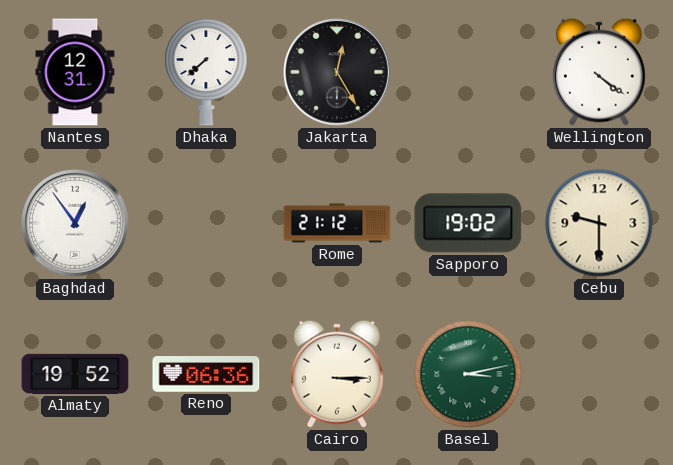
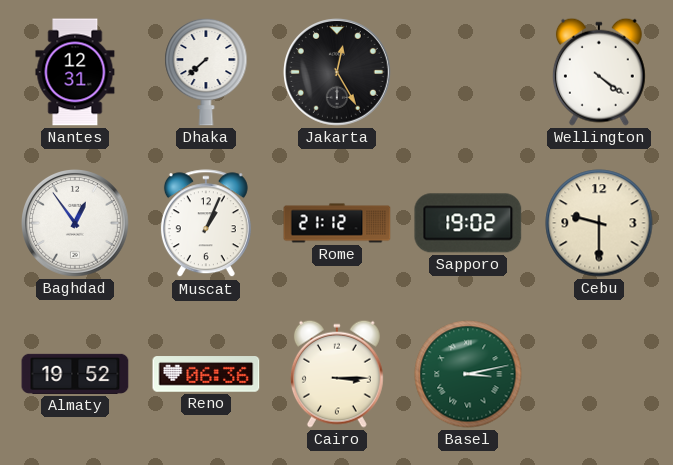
Muscat: none -> 1:04 (206, 224)
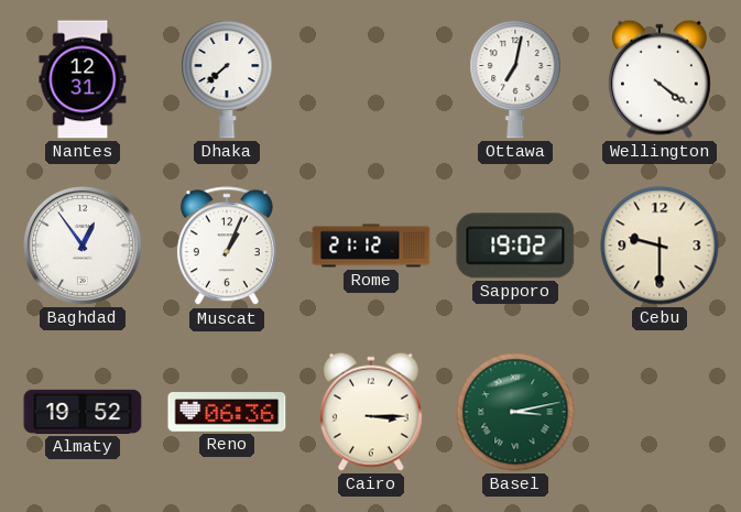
Jakarta: 12:25 -> none (338, 73)
Ottawa: none -> 7:02 (515, 79)
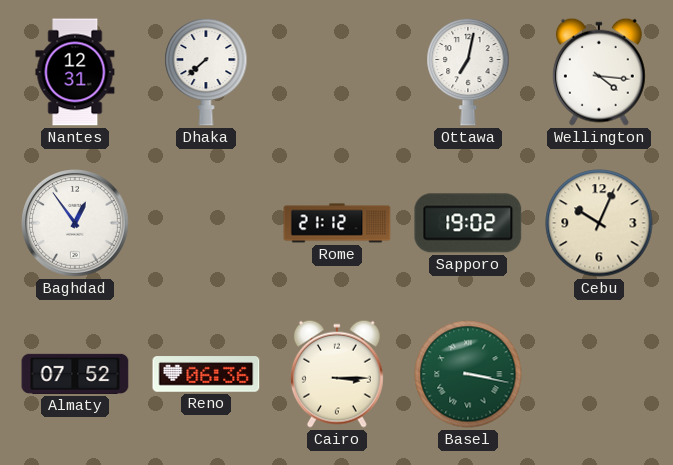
Wellington: 4:21 -> 4:16 (599, 72)
Muscat: 1:04 -> none (227, 247)
Cebu: 9:30 -> 10:04 (599, 223)
Almaty: 19:52 -> 07:52 (75, 374)
Basel: 3:13 -> 3:17 (468, 374)
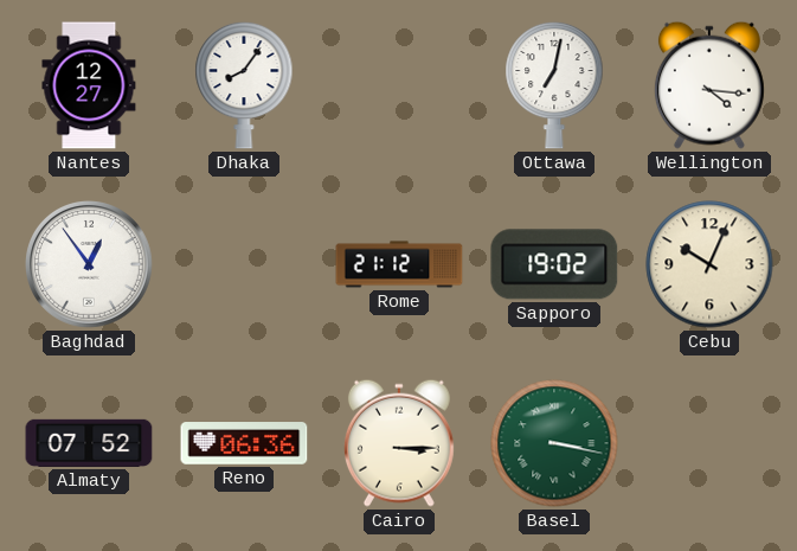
Nantes: 12:31 -> 12:27 (89, 85)
Dhaka: 7:38 -> 8:06 (244, 85)
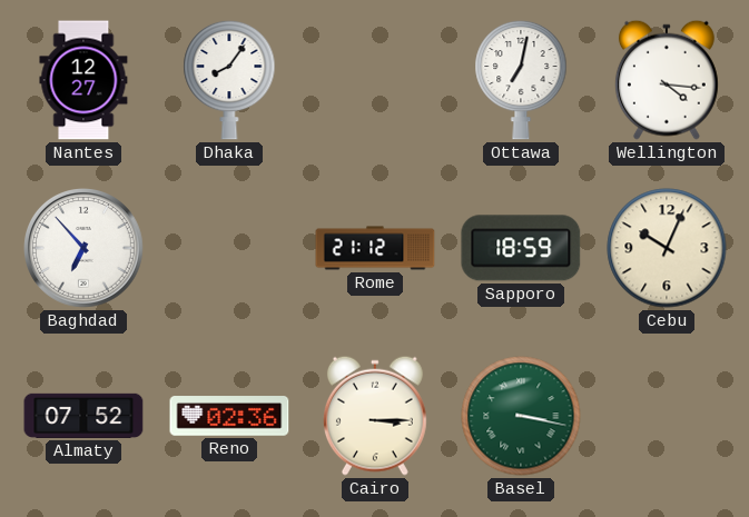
Baghdad: 12:54 -> 6:53 (85, 249)
Sapporo: 19:02 -> 18:59 (521, 248)
Reno: 06:36 -> 02:36 (229, 416)
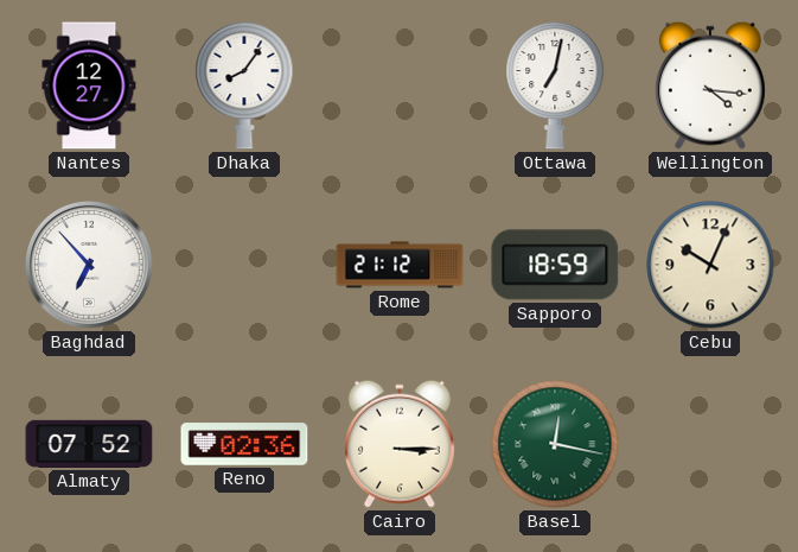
Basel: 3:17 -> 12:17 (555, 444)
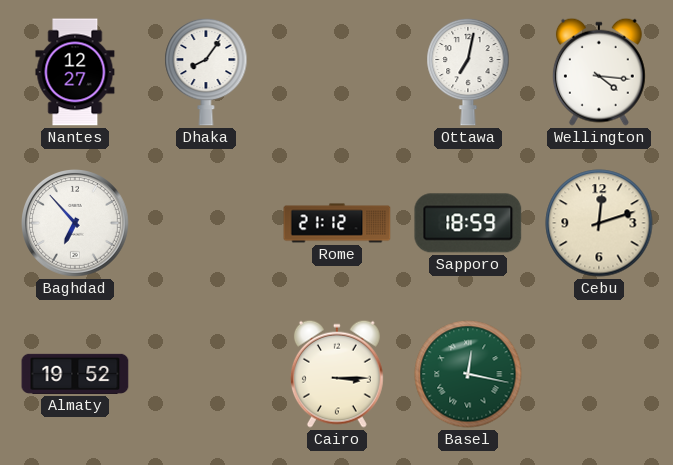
Cebu: 10:04 -> 12:12 (599, 223)
Almaty: 07:52 -> 19:52 (75, 374)
Reno: 02:36 -> none (244, 444)
